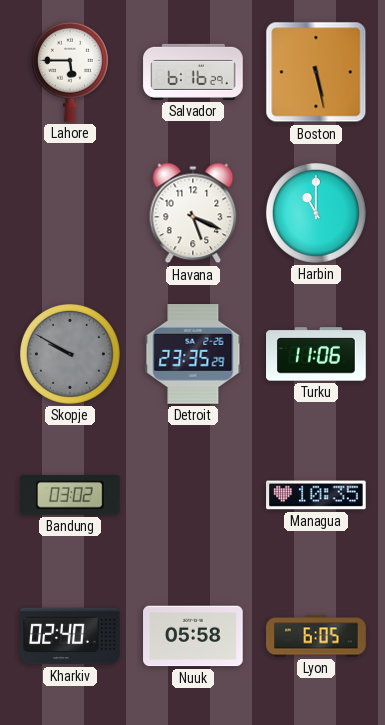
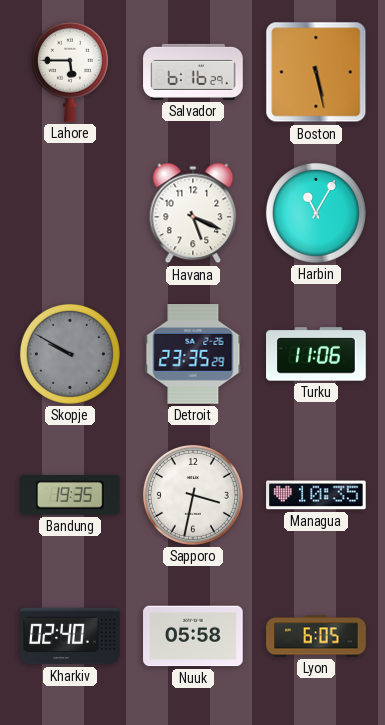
Harbin: 11:00 -> 11:05 (316, 213)
Bandung: 03:02 -> 19:35 (71, 495)
Sapporo: none -> 3:32 (193, 495)
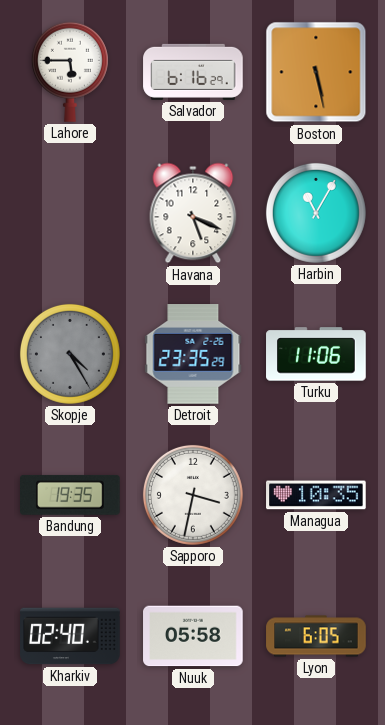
Skopje: 9:50 -> 4:25 (70, 354)
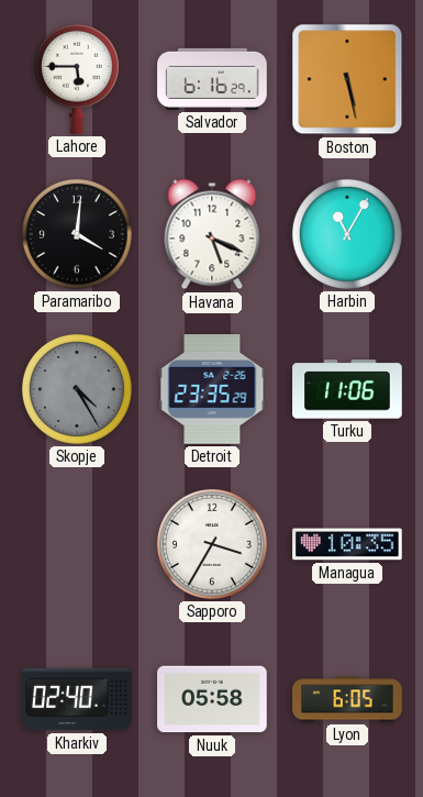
Paramaribo: none -> 4:01 (77, 234)
Bandung: 19:35 -> none (71, 495)
Sapporo: 3:32 -> 3:35 (212, 544)
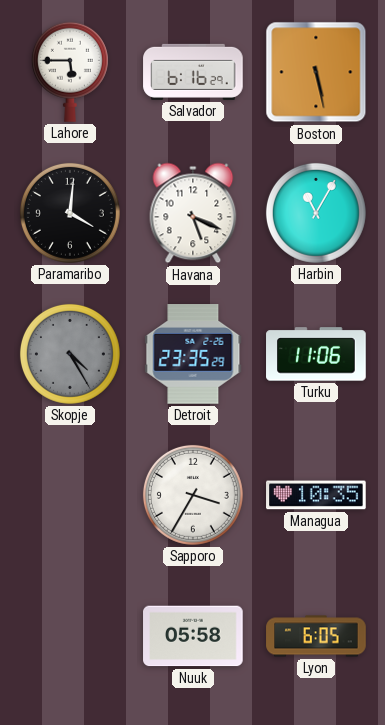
Kharkiv: 02:40 -> none (77, 699)
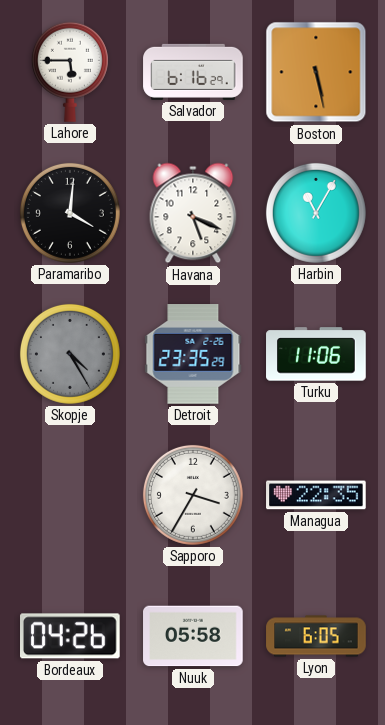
Managua: 10:35 -> 22:35 (316, 495)
Bordeaux: none -> 04:26 (71, 636)
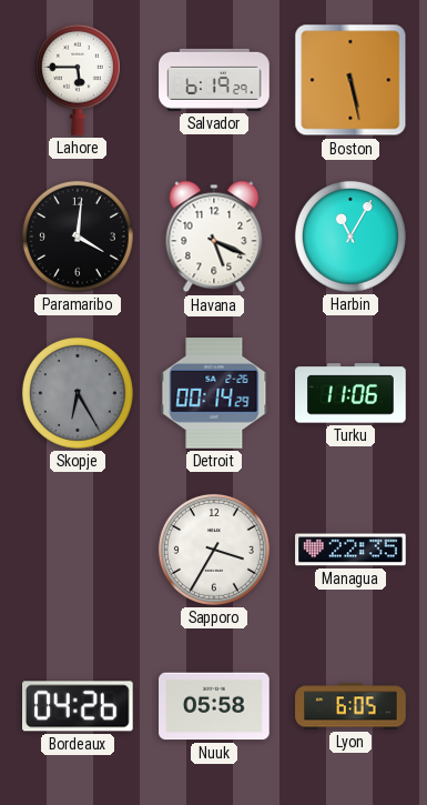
Salvador: 6:16 -> 6:19 (214, 80)
Skopje: 4:25 -> 6:25 (78, 393)
Detroit: 23:35 -> 00:14 (214, 393)
